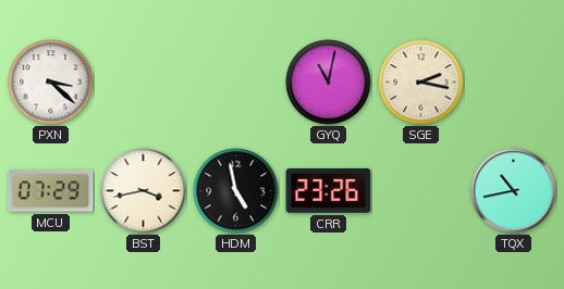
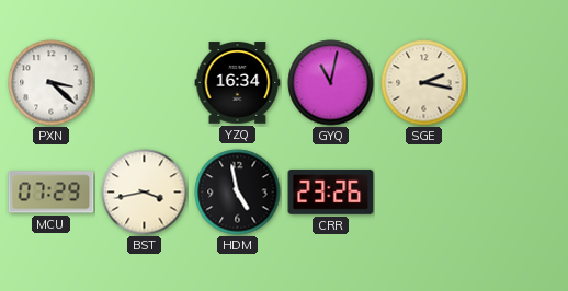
YZQ: none -> 16:34 (238, 83)
TQX: 10:43 -> none (514, 191)
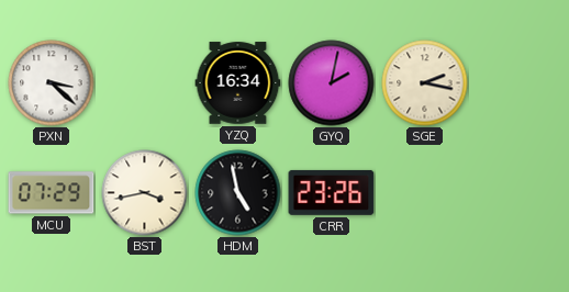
GYQ: 11:02 -> 2:02 (332, 83)
